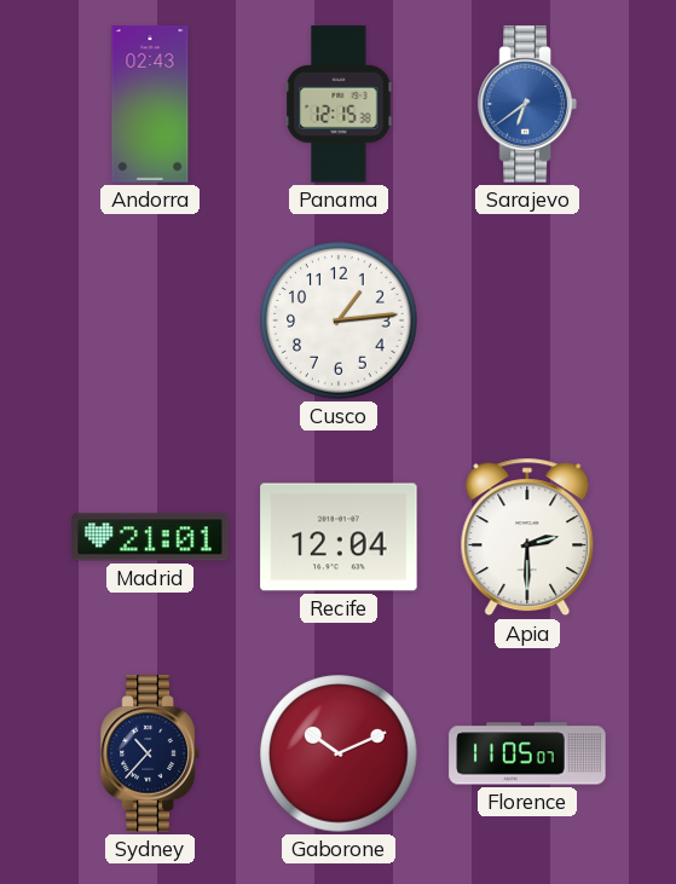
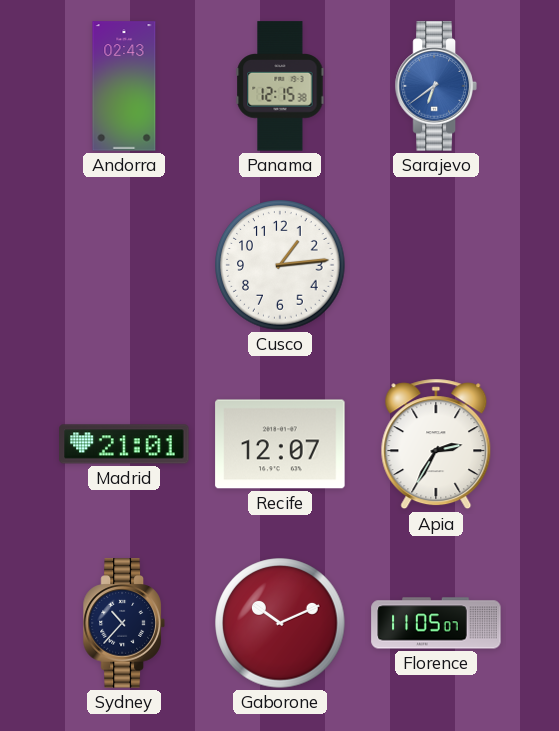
Recife: 12:04 -> 12:07 (280, 444)
Apia: 2:30 -> 2:35 (436, 444)
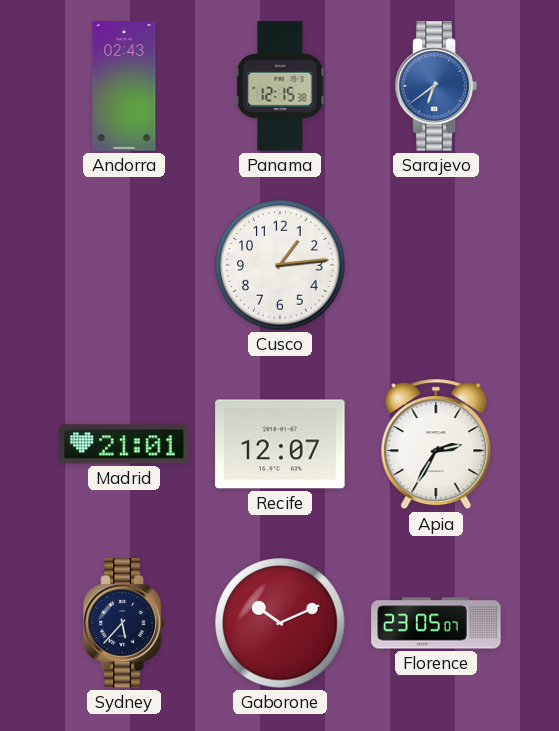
Sydney: 10:37 -> 5:37 (124, 623)
Florence: 11:05 -> 23:05 (436, 623)
